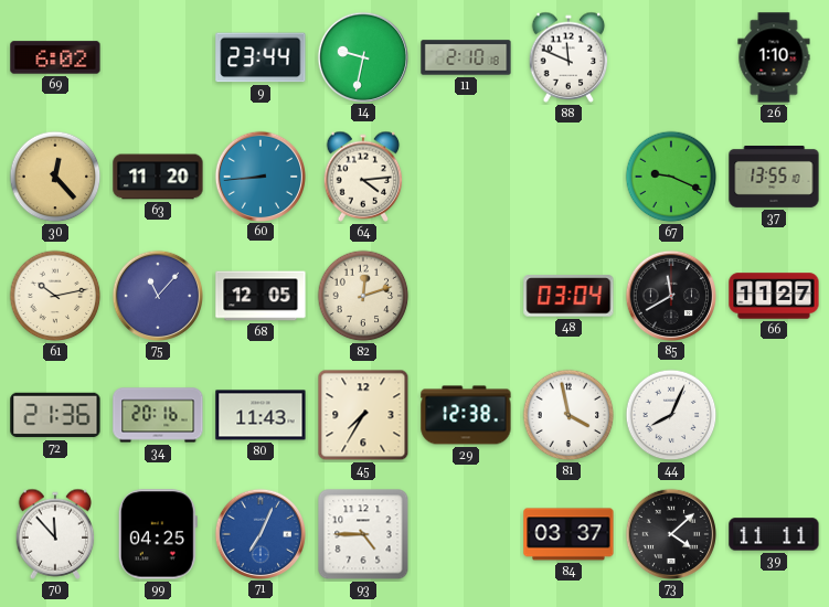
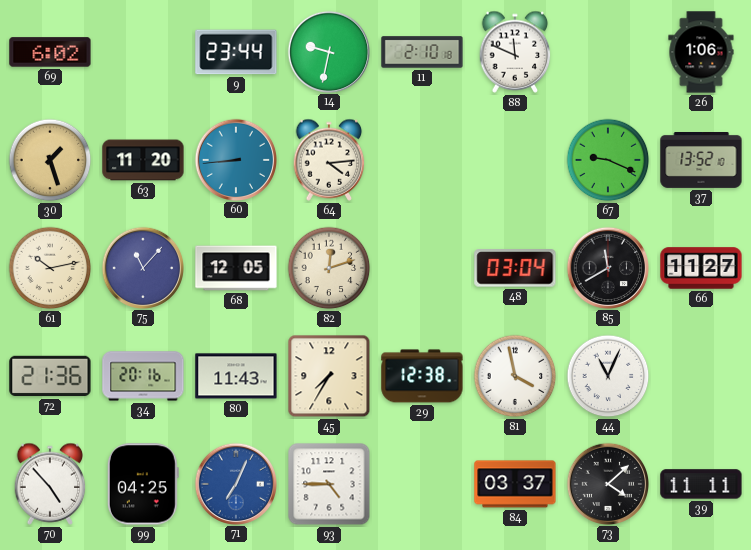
26: 1:10 -> 1:06 (701, 52)
30: 12:23 -> 1:27 (50, 160)
37: 13:55 -> 13:52 (701, 161)
44: 8:04 -> 11:04 (608, 376)
70: 11:53 -> 4:53 (50, 484)
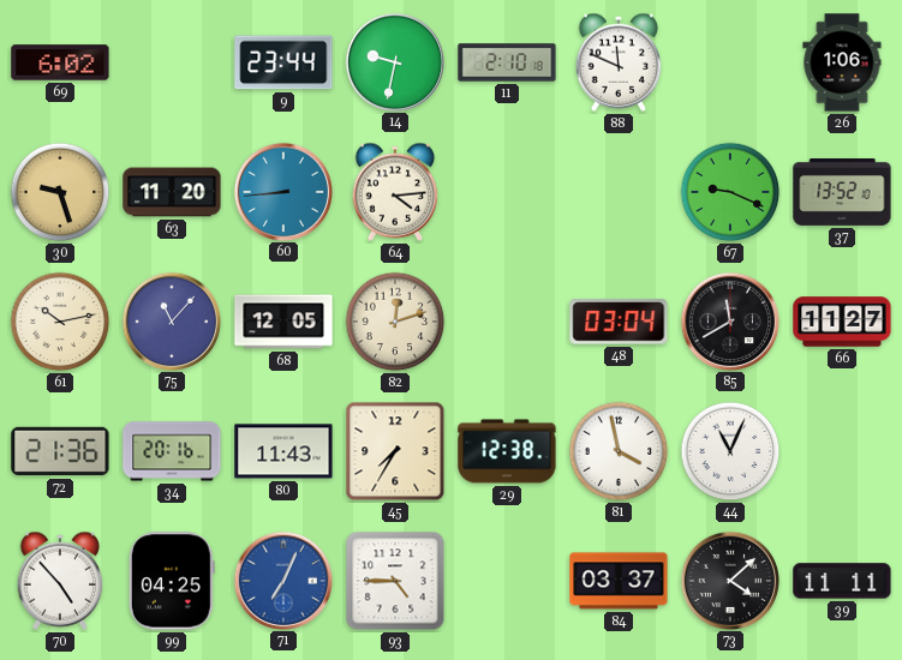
30: 1:27 -> 9:27 (60, 192)
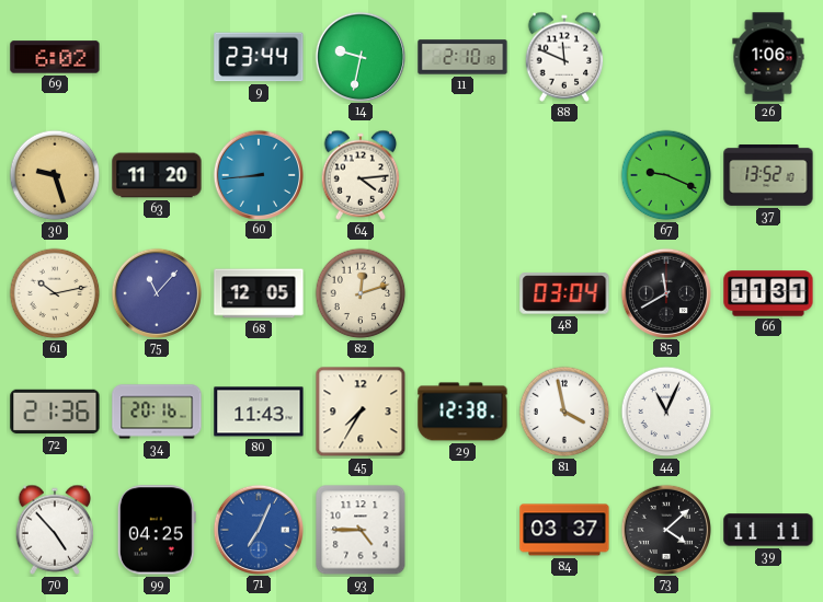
66: 11:27 -> 11:31 (768, 293)
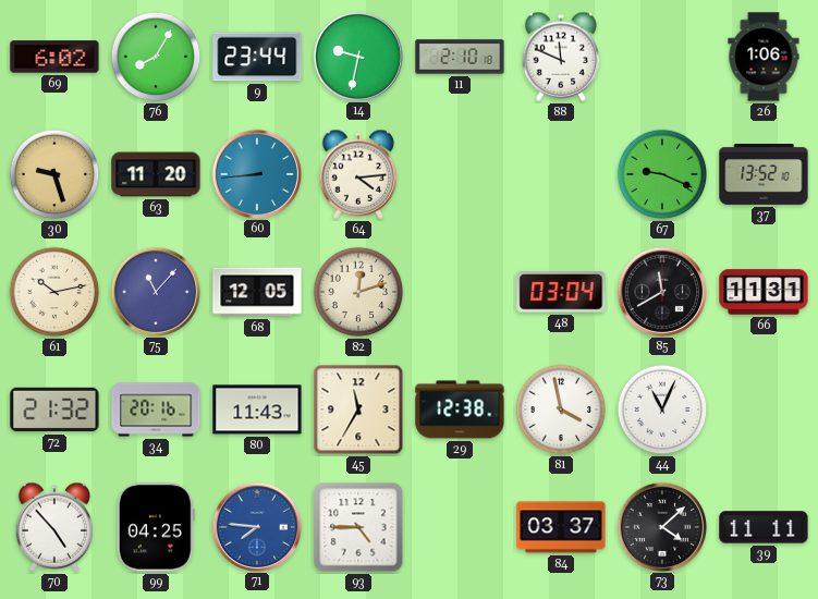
76: none -> 8:05 (156, 57)
72: 21:36 -> 21:32 (54, 409)
45: 7:35 -> 11:35 (358, 409)
71: 7:04 -> 7:46 (256, 526)
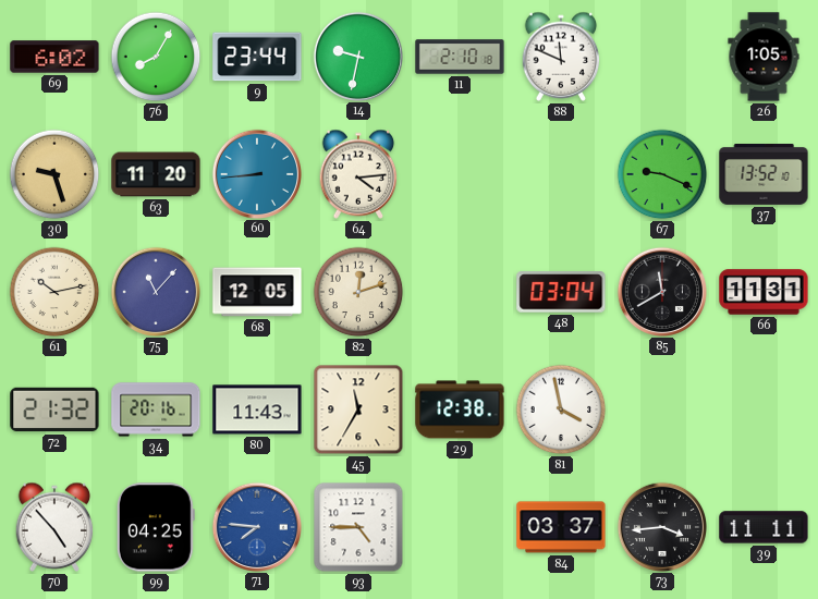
26: 1:06 -> 1:05 (764, 57)
44: 11:04 -> none (662, 409)
73: 4:08 -> 3:44 (661, 526)
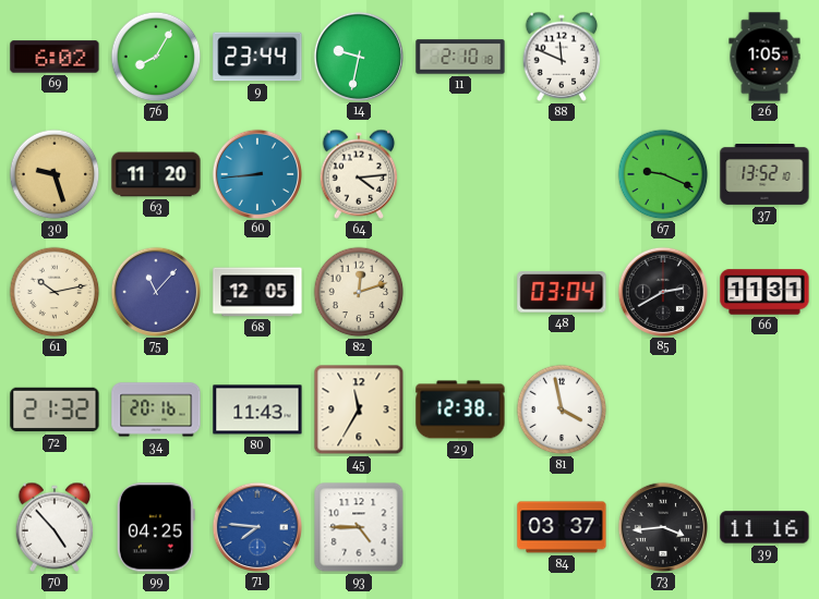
85: 11:40 -> 2:40 (662, 291)
39: 11:11 -> 11:16 (764, 527)
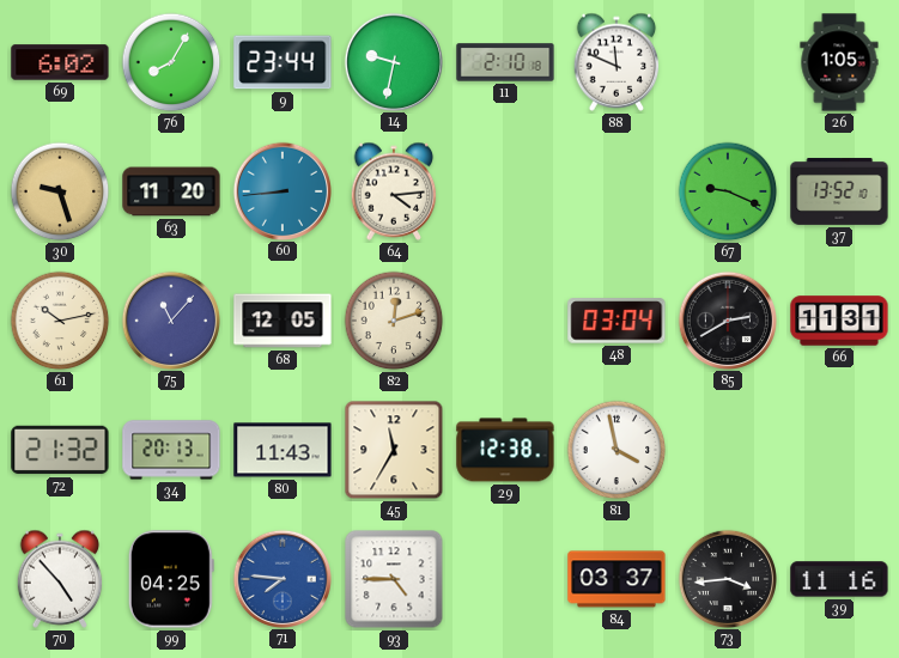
34: 20:16 -> 20:13 (171, 450)
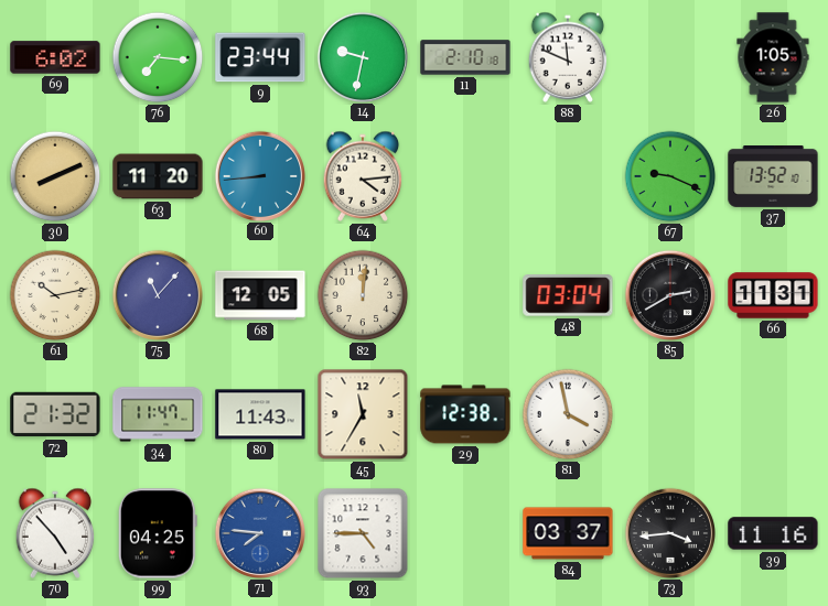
76: 8:05 -> 7:16 (158, 57)
30: 9:27 -> 8:11 (55, 176)
82: 12:12 -> 12:01 (363, 295)
34: 20:13 -> 11:47 (158, 414)
